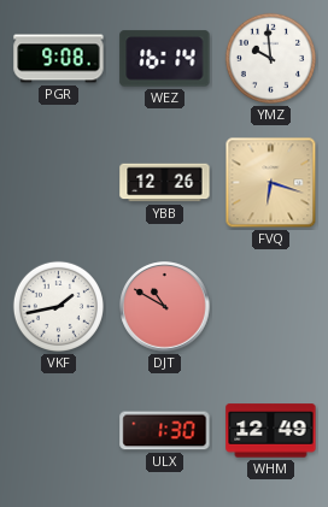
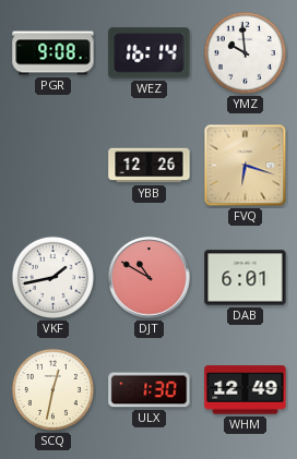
DAB: none -> 6:01 (246, 278)
SCQ: none -> 12:32 (52, 389)
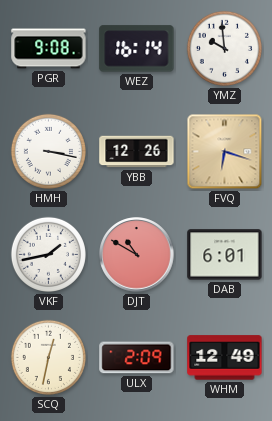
HMH: none -> 3:17 (48, 151)
ULX: 1:30 -> 2:09 (137, 358)
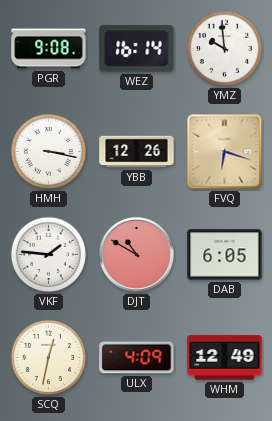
VKF: 1:43 -> 1:46 (48, 254)
DAB: 6:01 -> 6:05 (225, 255)
ULX: 2:09 -> 4:09 (137, 358)
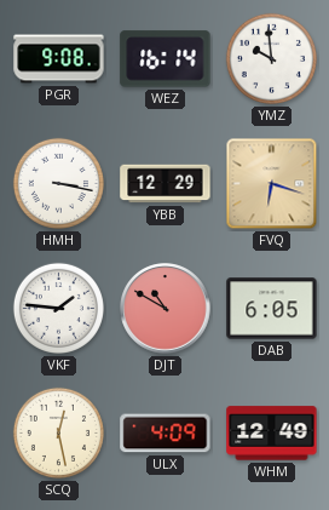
YBB: 12:26 -> 12:29 (166, 184)
SCQ: 12:32 -> 12:28 (58, 432)
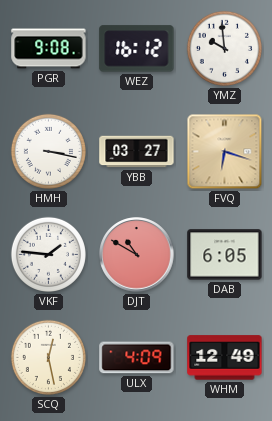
WEZ: 16:14 -> 16:12 (137, 49)
YBB: 12:29 -> 03:27 (137, 152)
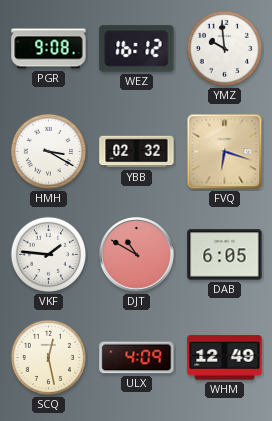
HMH: 3:17 -> 3:20 (48, 151)
YBB: 03:27 -> 02:32 (137, 152)
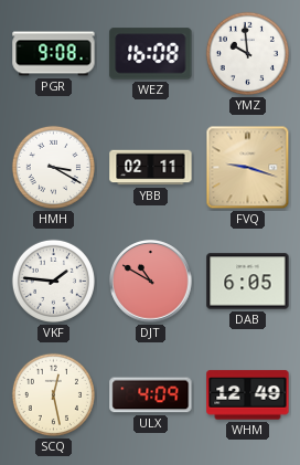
WEZ: 16:12 -> 16:08 (151, 54)
YBB: 02:32 -> 02:11 (151, 168)
FVQ: 6:18 -> 9:18 (248, 168)
